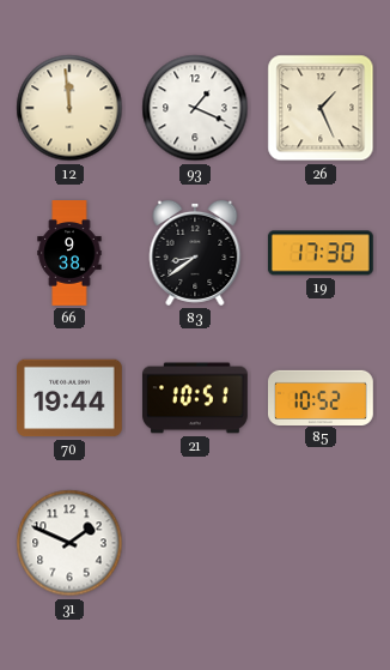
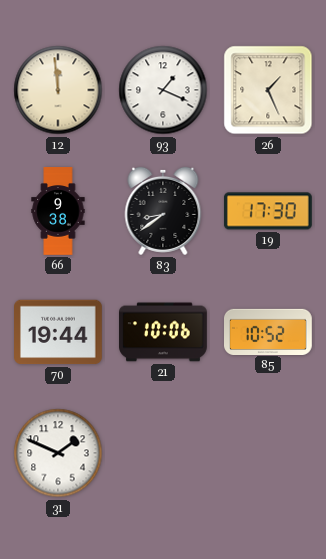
21: 10:51 -> 10:06 (164, 332)
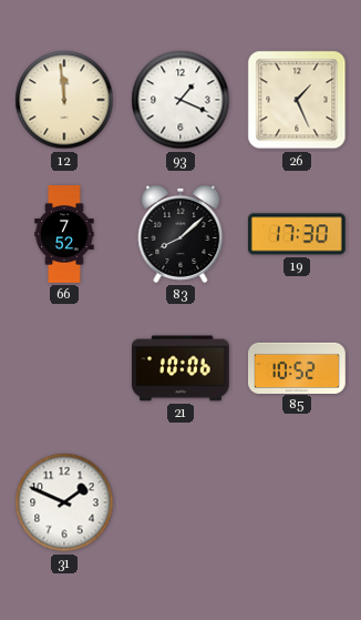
66: 9:38 -> 7:52 (64, 234)
83: 8:39 -> 8:08 (180, 234)
70: 19:44 -> none (59, 332)
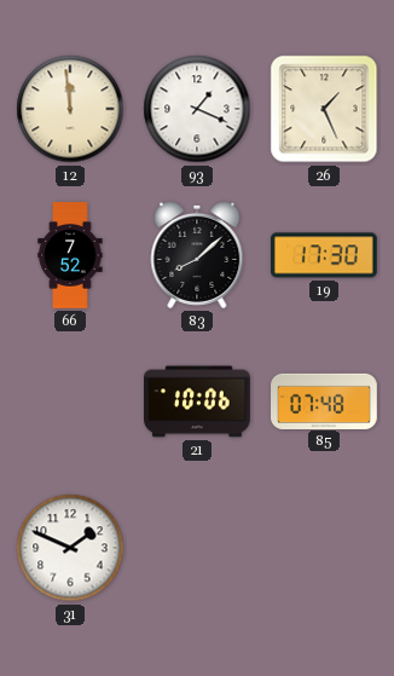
85: 10:52 -> 07:48 (325, 400)
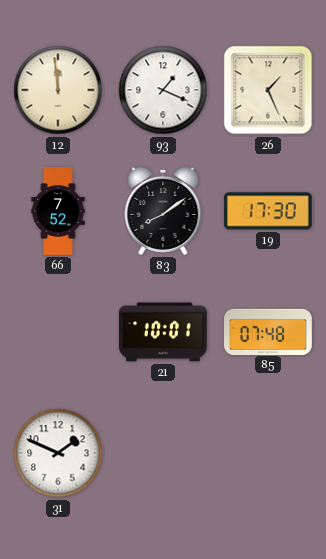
83: 8:08 -> 8:09 (163, 211)
21: 10:06 -> 10:01 (164, 332)
